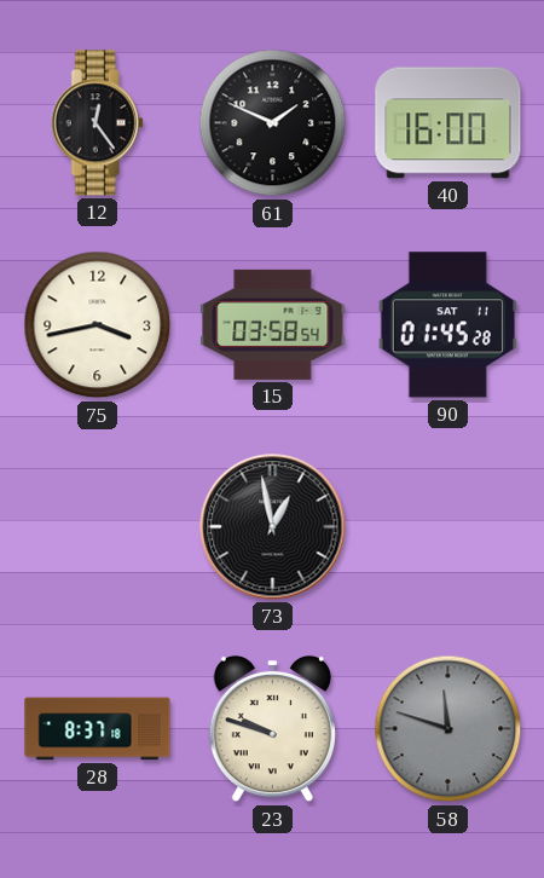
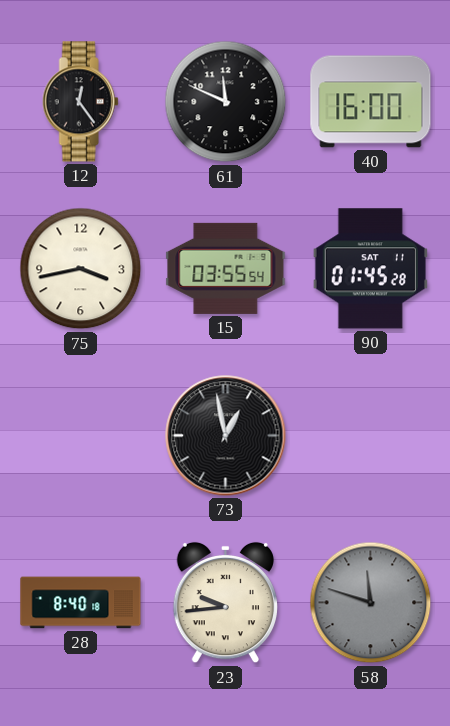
61: 1:49 -> 11:49 (226, 102)
15: 03:58 -> 03:55 (226, 268)
28: 8:37 -> 8:40 (81, 603)
23: 9:48 -> 9:44 (225, 603)
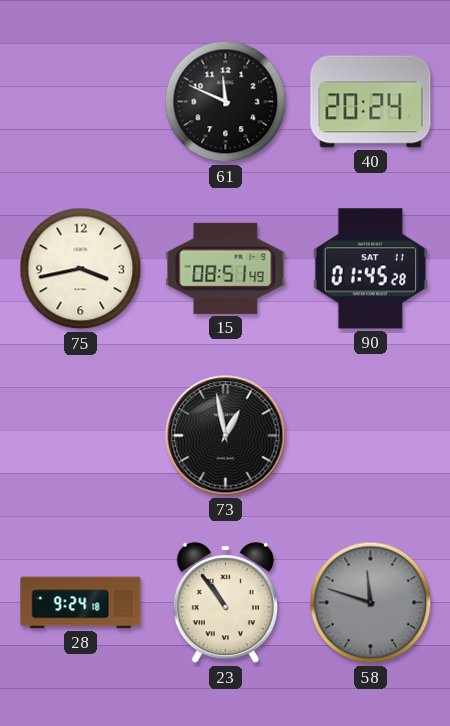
12: 12:24 -> none (80, 102)
40: 16:00 -> 20:24 (371, 102)
15: 03:55 -> 08:51 (226, 268)
28: 8:40 -> 9:24 (81, 603)
23: 9:44 -> 10:54 (225, 603)
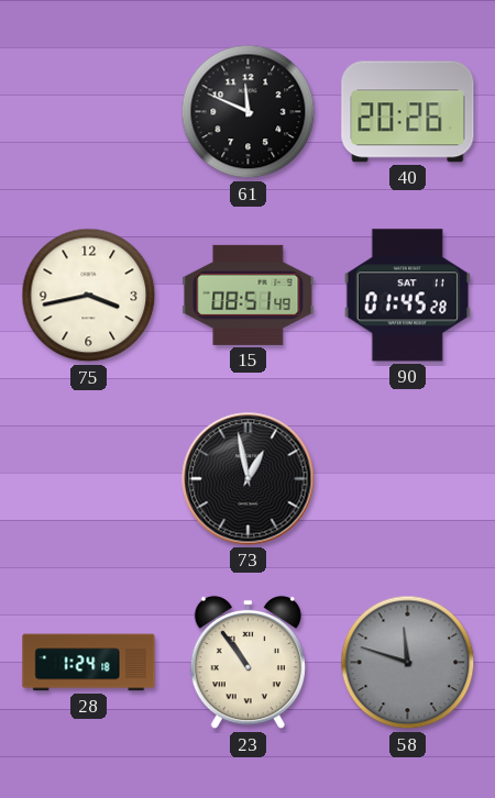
40: 20:24 -> 20:26 (408, 112)
28: 9:24 -> 1:24 (89, 663)
